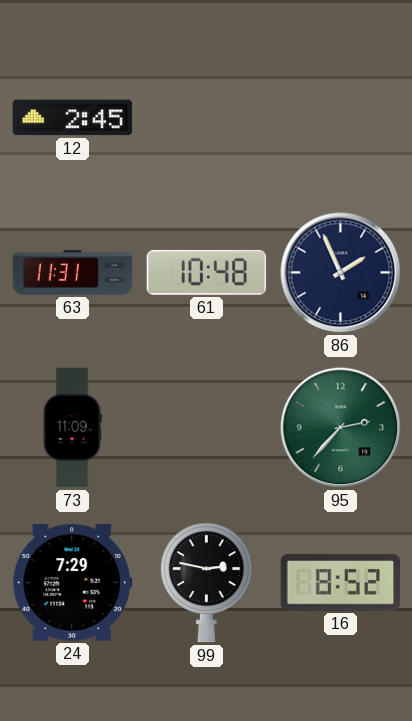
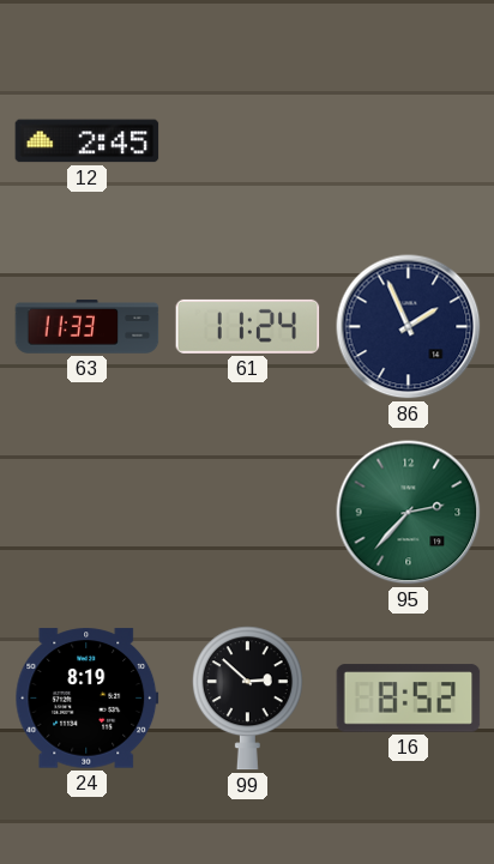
63: 11:31 -> 11:33 (88, 327)
61: 10:48 -> 11:24 (248, 326)
73: 11:09 -> none (72, 428)
24: 7:29 -> 8:19 (88, 699)
99: 2:47 -> 2:52 (247, 699)
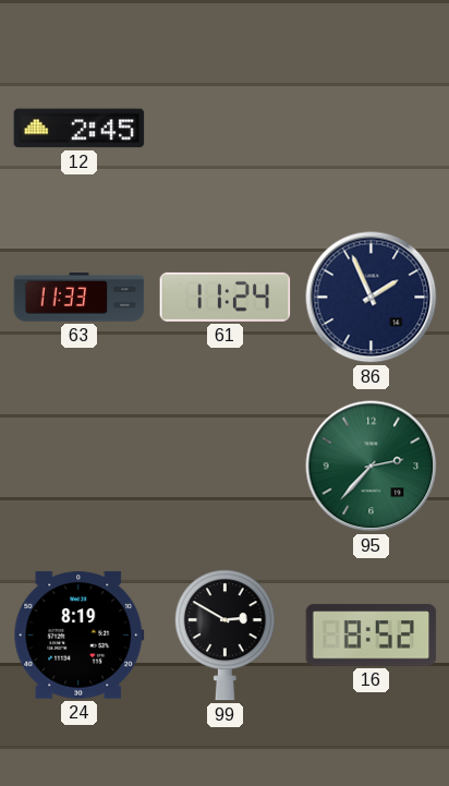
99: 2:52 -> 2:50 (225, 636)
